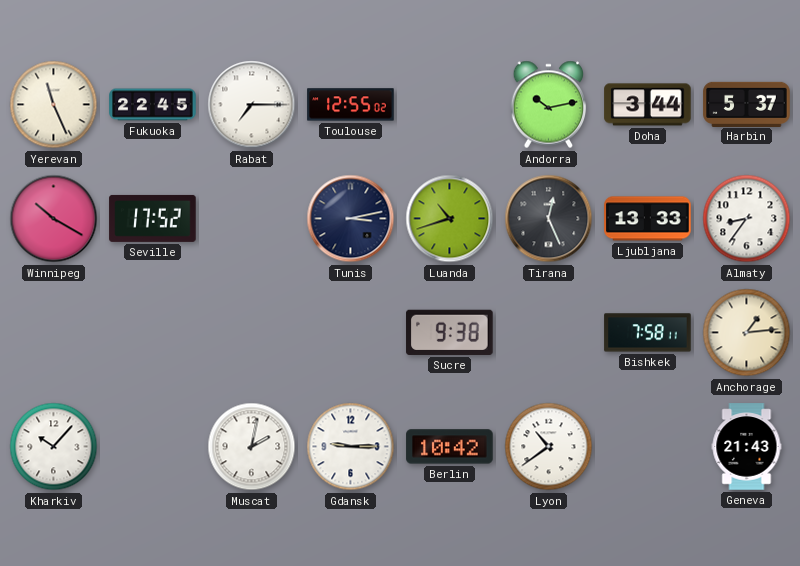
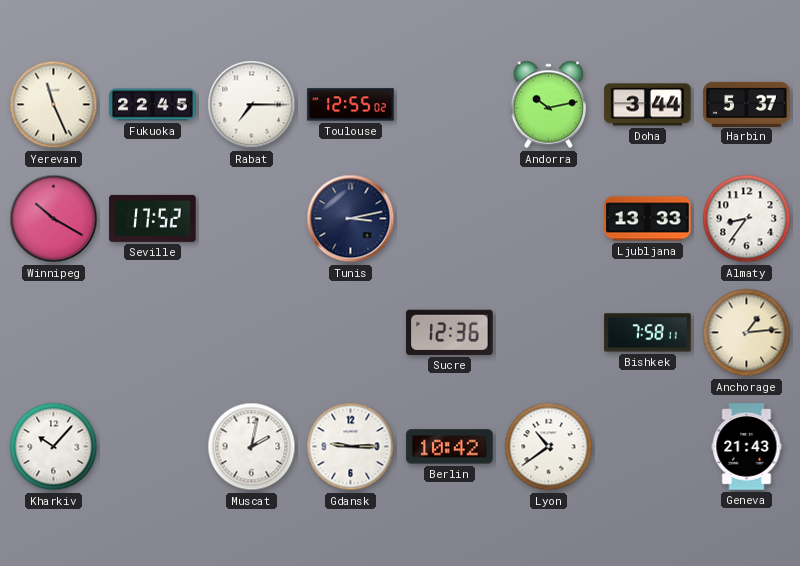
Luanda: 10:42 -> none (450, 219)
Tirana: 12:26 -> none (549, 219)
Sucre: 9:38 -> 12:36 (450, 332)
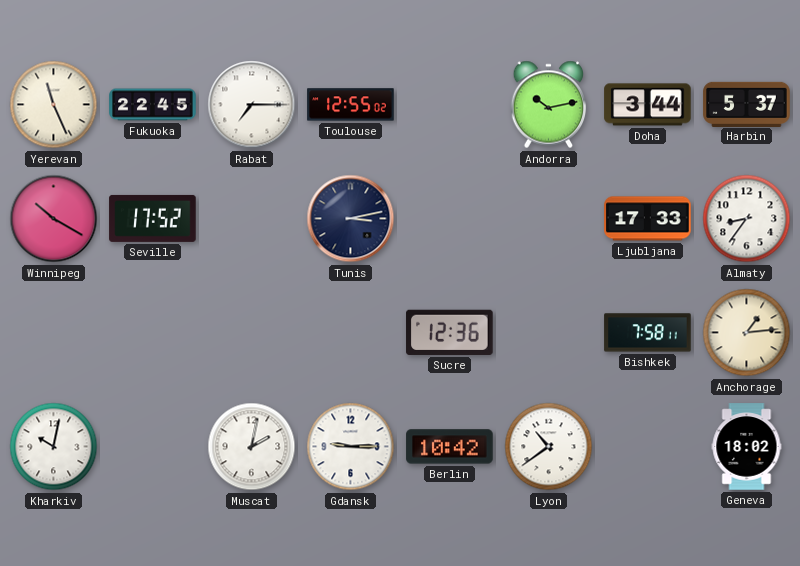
Ljubljana: 13:33 -> 17:33 (648, 219)
Kharkiv: 10:07 -> 10:02 (54, 447)
Geneva: 21:43 -> 18:02 (747, 447)
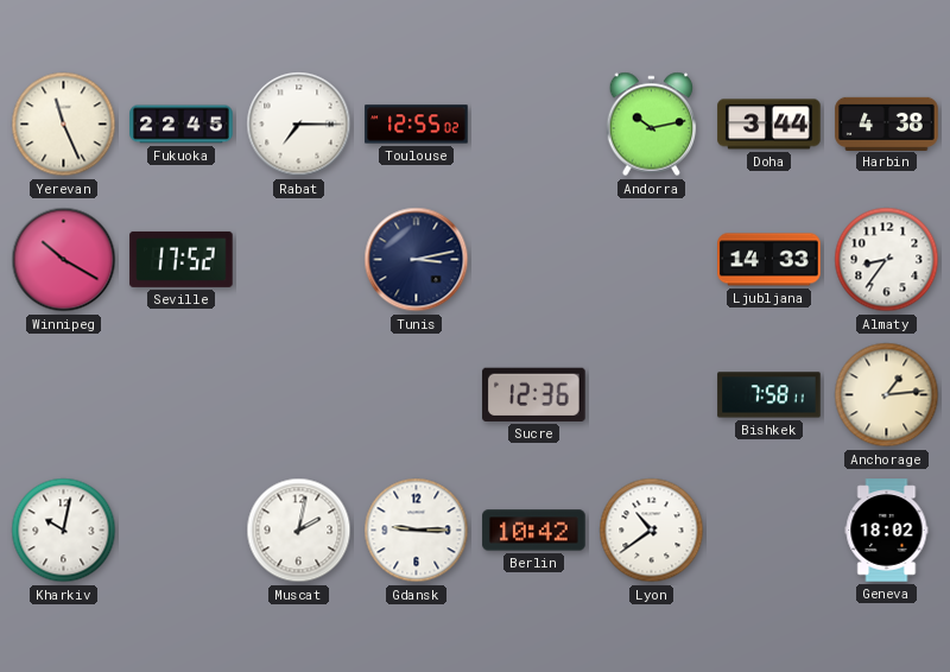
Harbin: 5:37 -> 4:38 (887, 123)
Ljubljana: 17:33 -> 14:33 (769, 260)
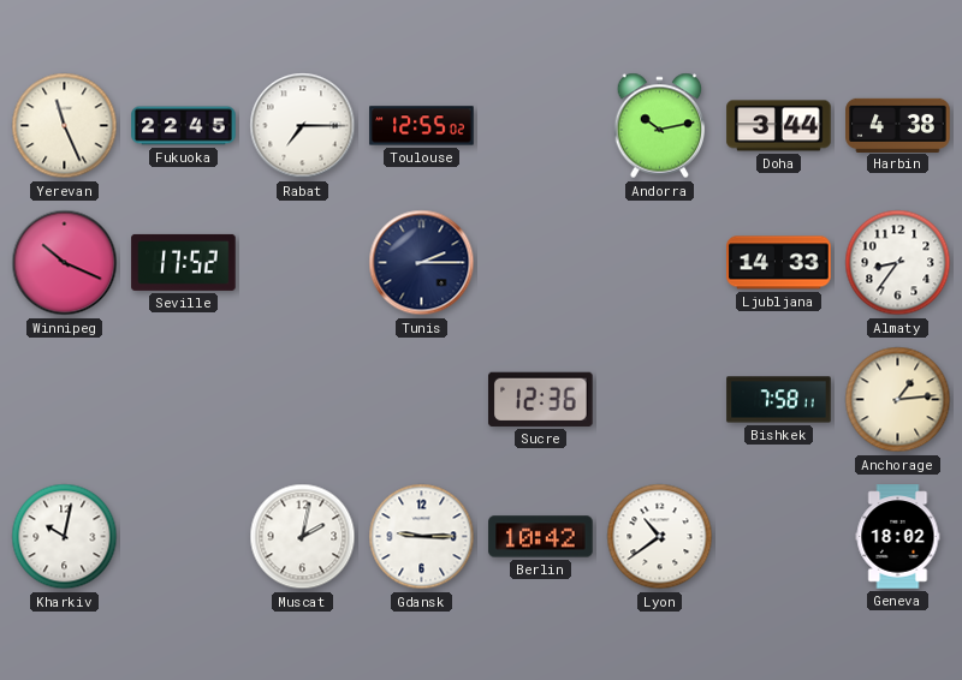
Winnipeg: 10:20 -> 10:19 (65, 263)
Tunis: 3:13 -> 2:15 (422, 263)
